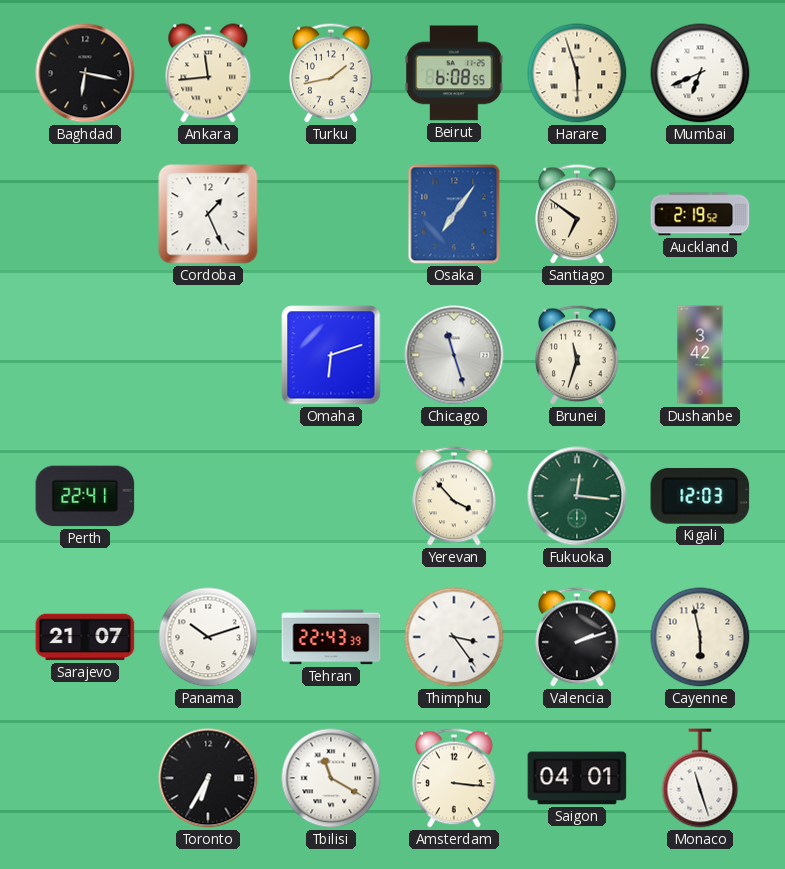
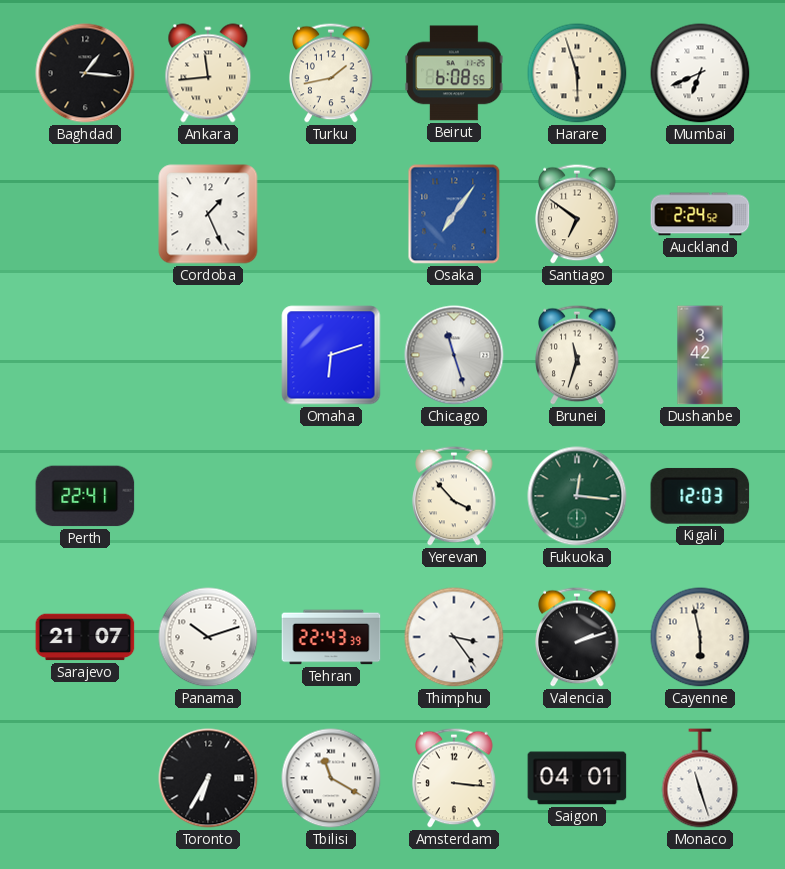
Baghdad: 6:17 -> 1:16 (85, 73)
Auckland: 2:19 -> 2:24 (700, 214)
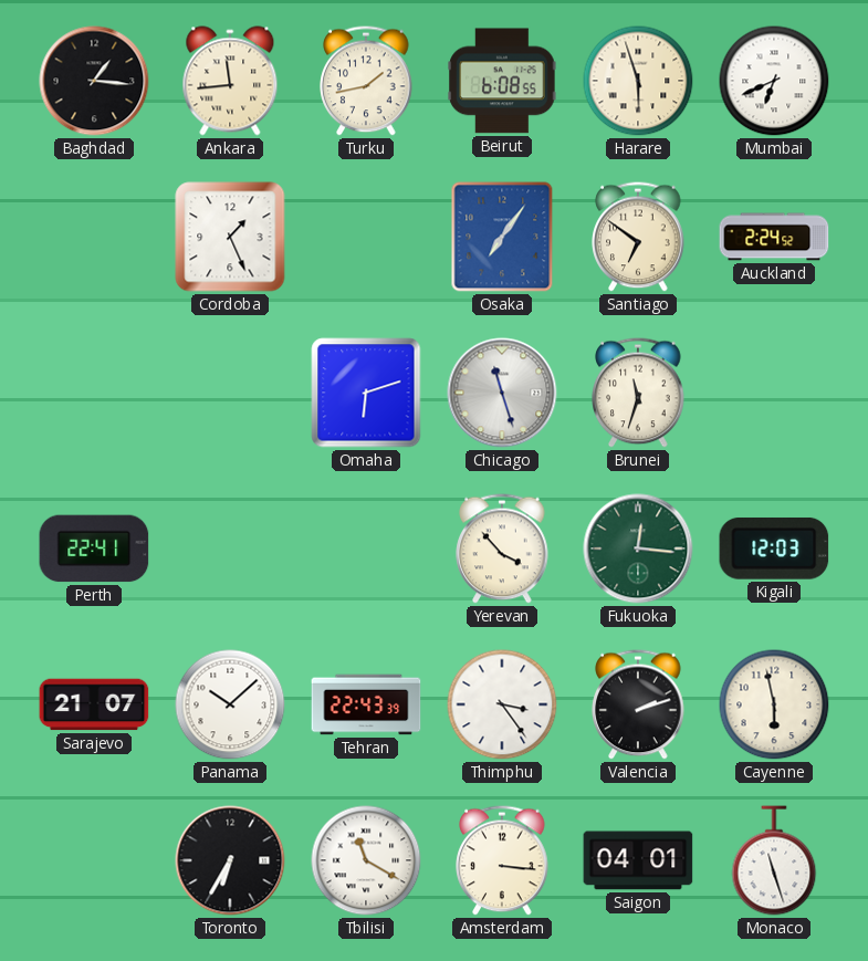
Dushanbe: 3:42 -> none (700, 355)
Panama: 10:12 -> 10:08 (230, 704)
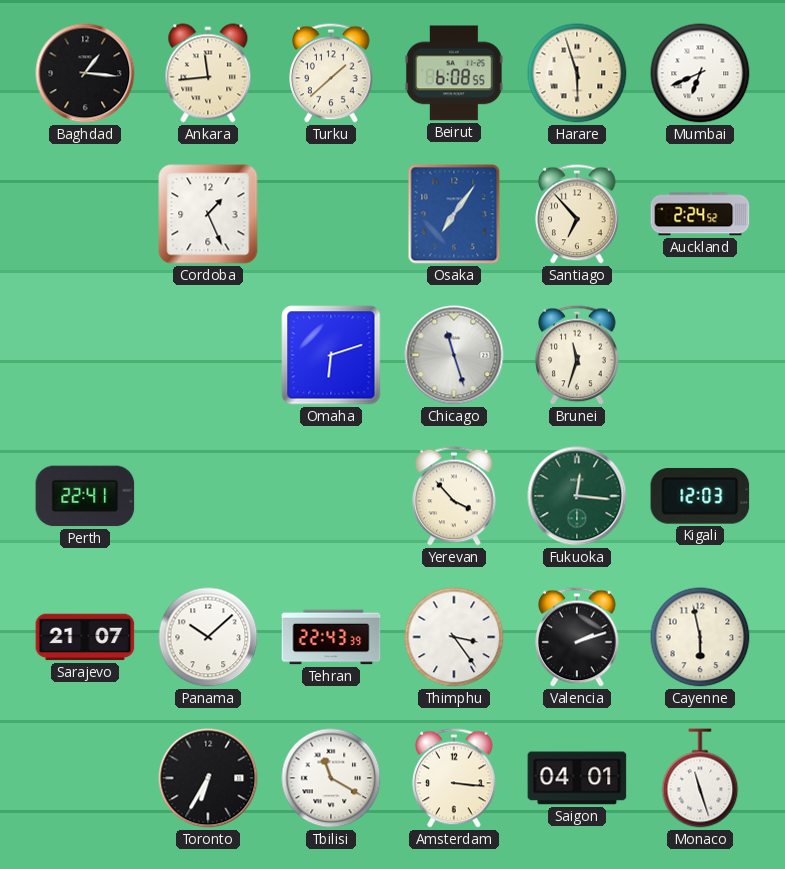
Turku: 1:43 -> 1:38 (331, 73)
Santiago: 6:51 -> 6:53 (577, 214)
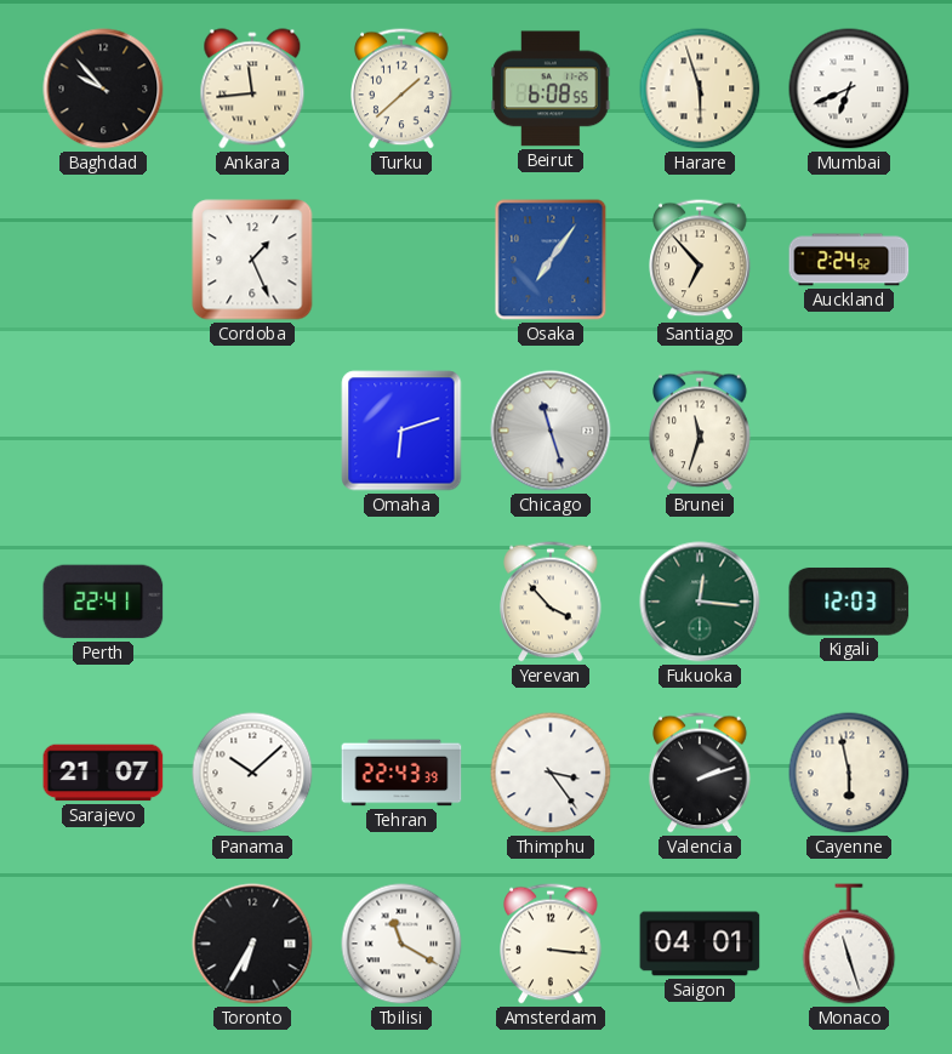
Baghdad: 1:16 -> 9:53 (103, 89)
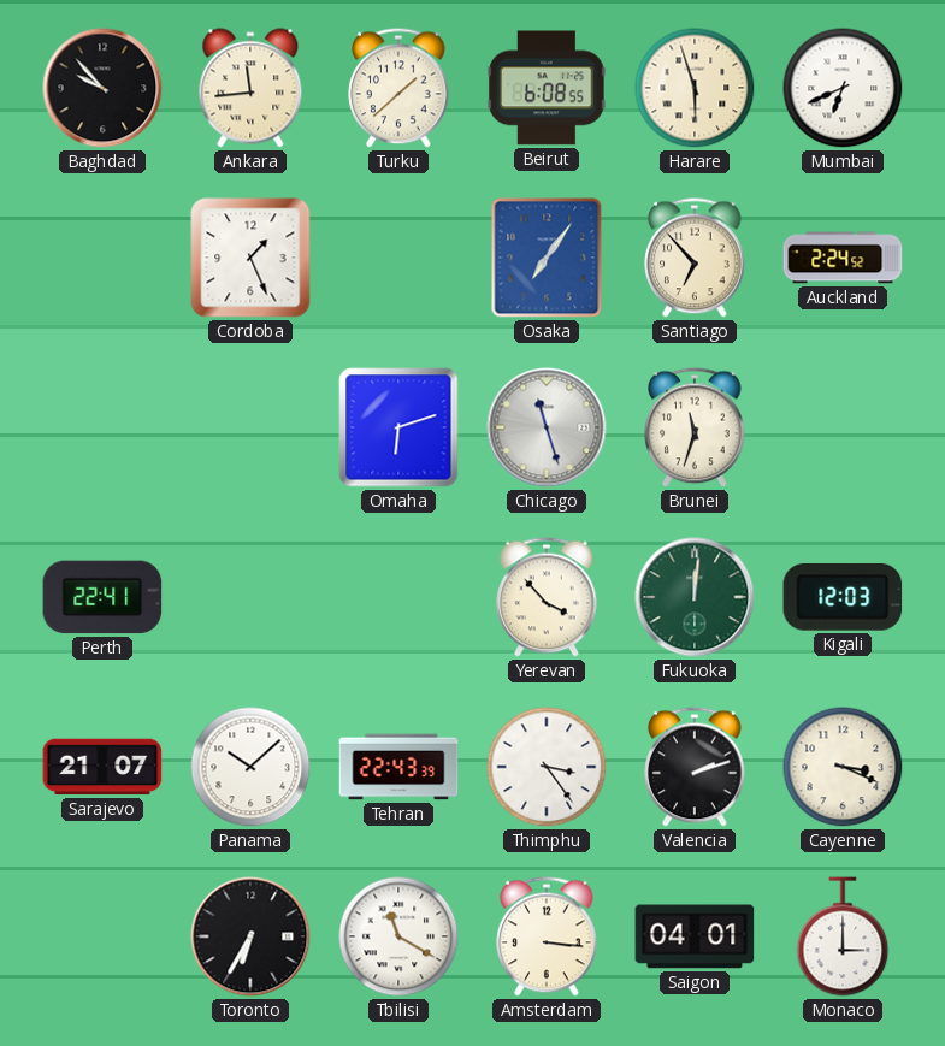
Fukuoka: 12:16 -> 12:01 (695, 597)
Cayenne: 5:58 -> 3:19 (843, 767)
Monaco: 11:27 -> 3:00 (843, 936)
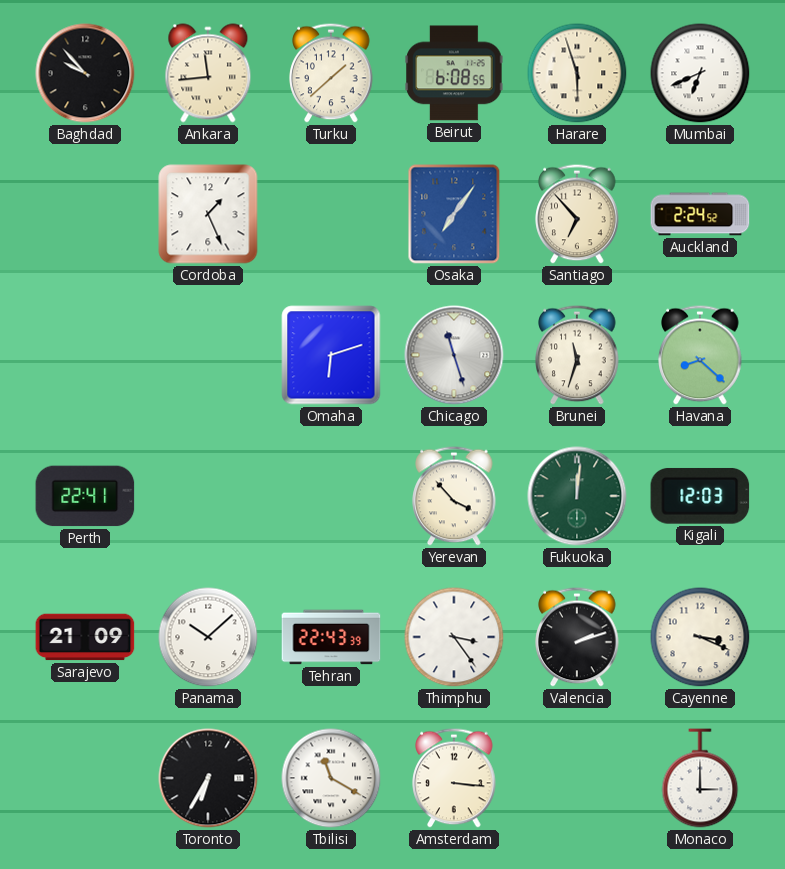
Havana: none -> 8:22 (700, 355)
Sarajevo: 21:07 -> 21:09 (85, 637)
Saigon: 04:01 -> none (695, 936)
